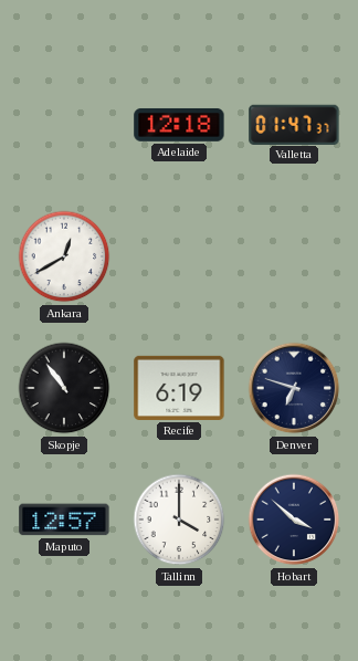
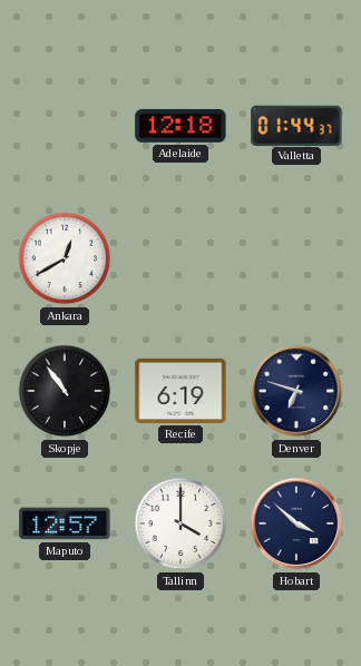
Valletta: 01:47 -> 01:44 (296, 125)
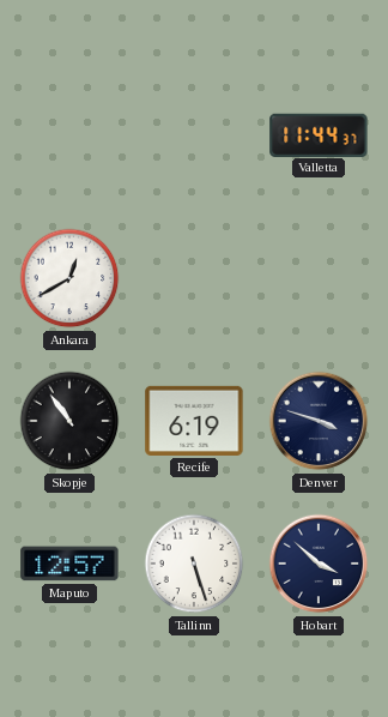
Adelaide: 12:18 -> none (180, 126)
Valletta: 01:44 -> 11:44 (319, 134)
Denver: 6:48 -> 3:48 (319, 421)
Tallinn: 4:00 -> 5:27 (194, 564)
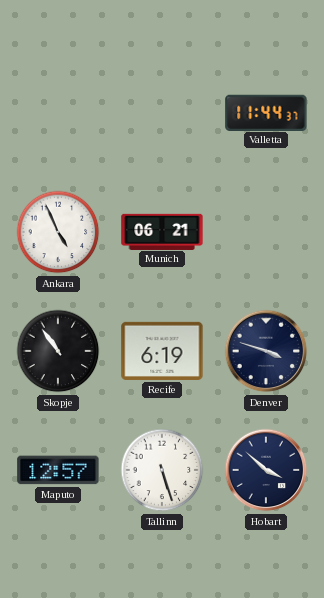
Ankara: 12:40 -> 4:56 (58, 232)
Munich: none -> 06:21 (162, 231)
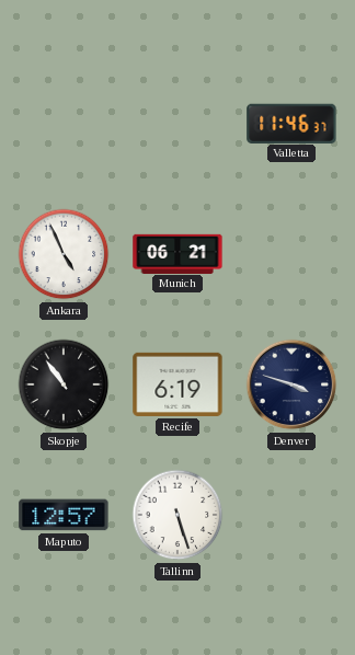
Valletta: 11:44 -> 11:46 (291, 123)
Hobart: 3:52 -> none (266, 470)
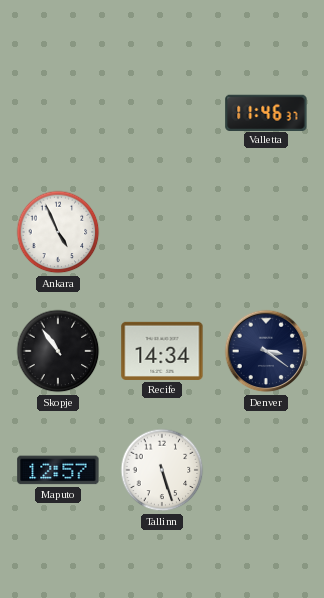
Munich: 06:21 -> none (177, 253)
Recife: 6:19 -> 14:34 (162, 351)
Denver: 3:48 -> 3:21 (266, 351)
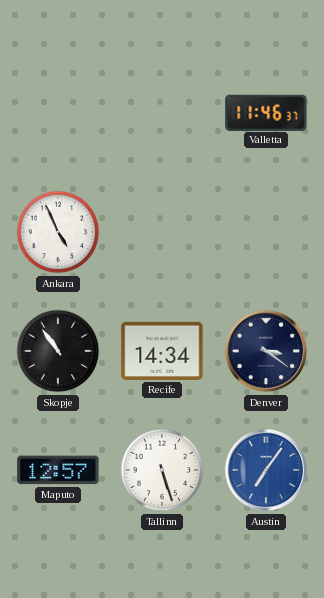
Austin: none -> 7:06 (266, 470)
